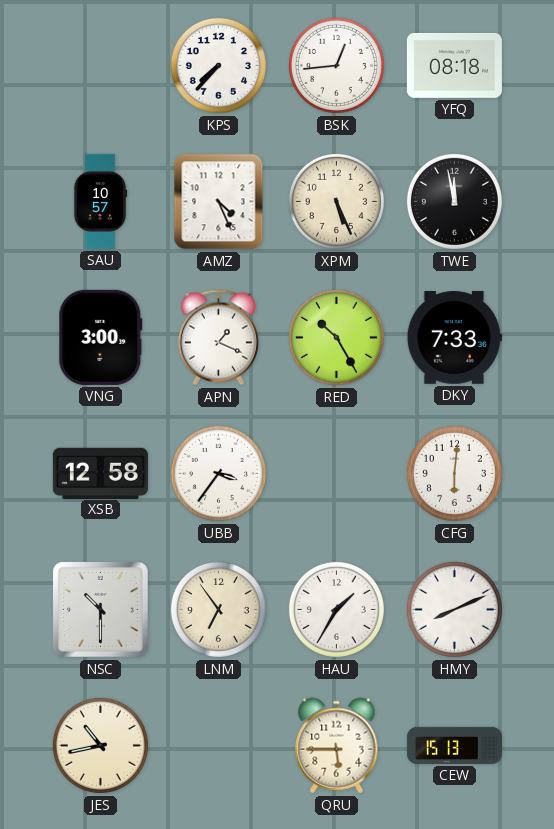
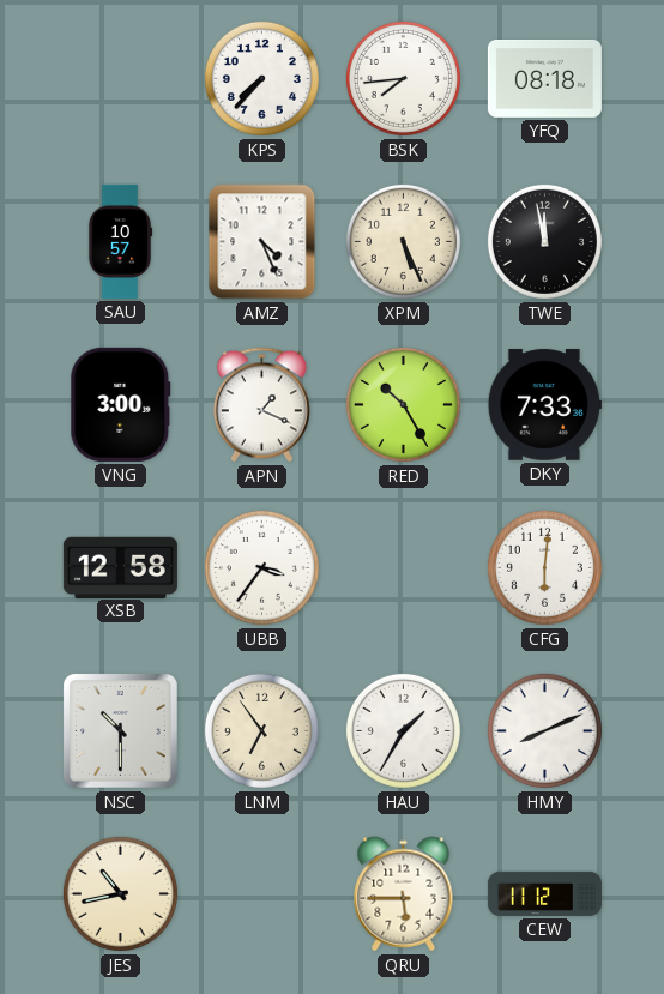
BSK: 12:44 -> 7:44 (403, 78)
CEW: 15:13 -> 11:12 (544, 893)
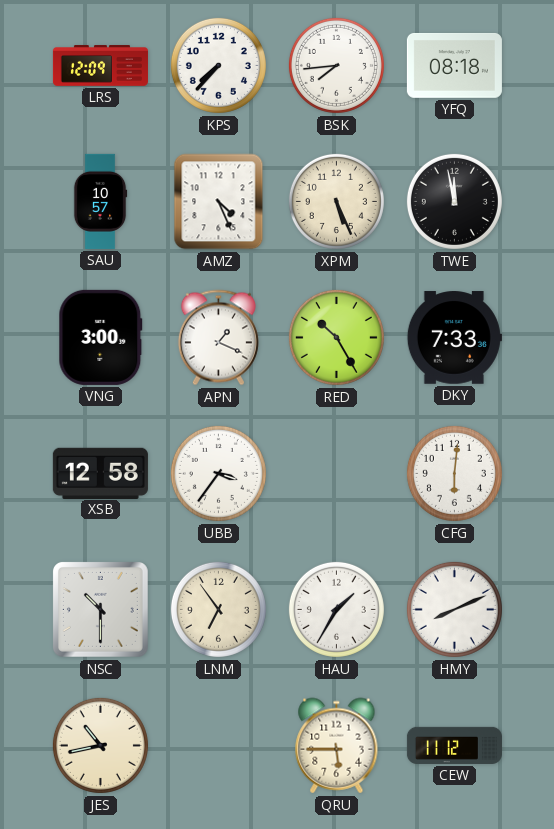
LRS: none -> 12:09 (100, 66)
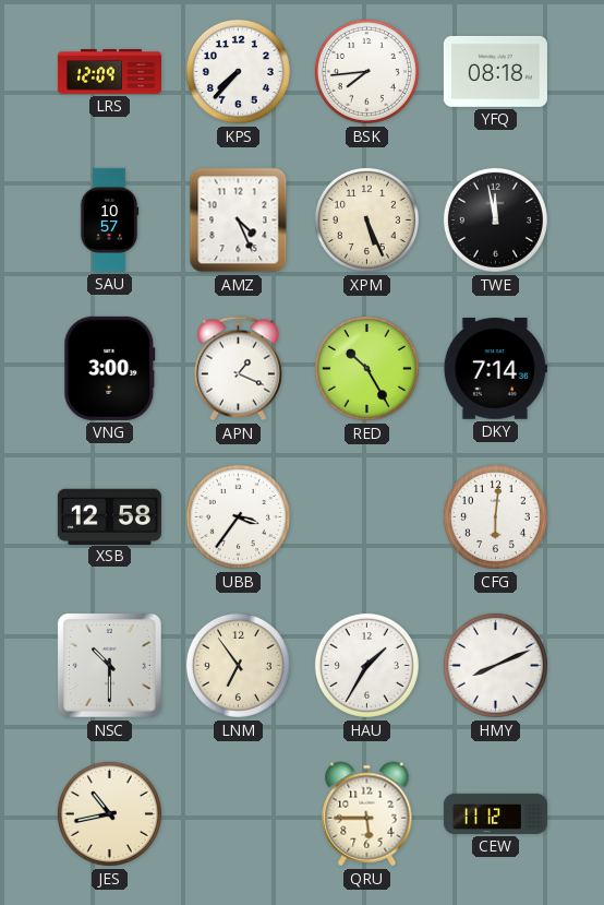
DKY: 7:33 -> 7:14 (495, 369)
